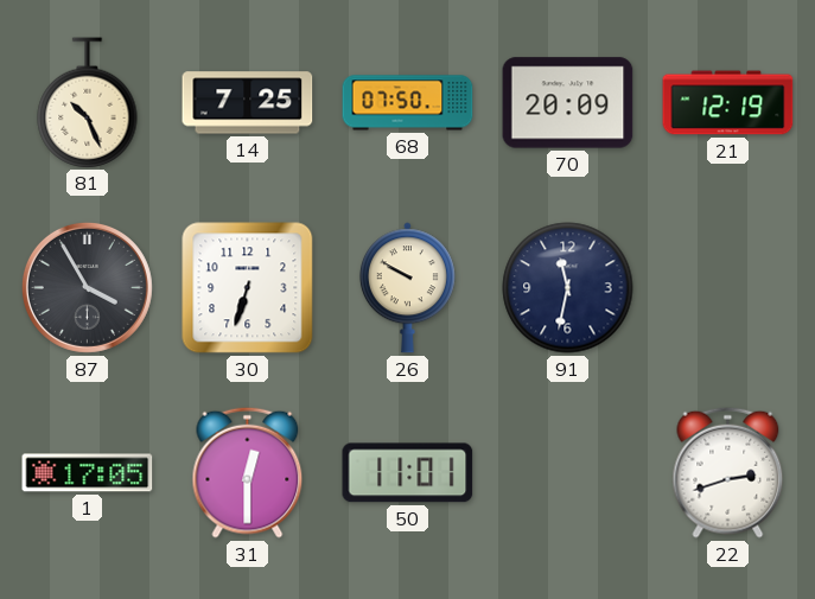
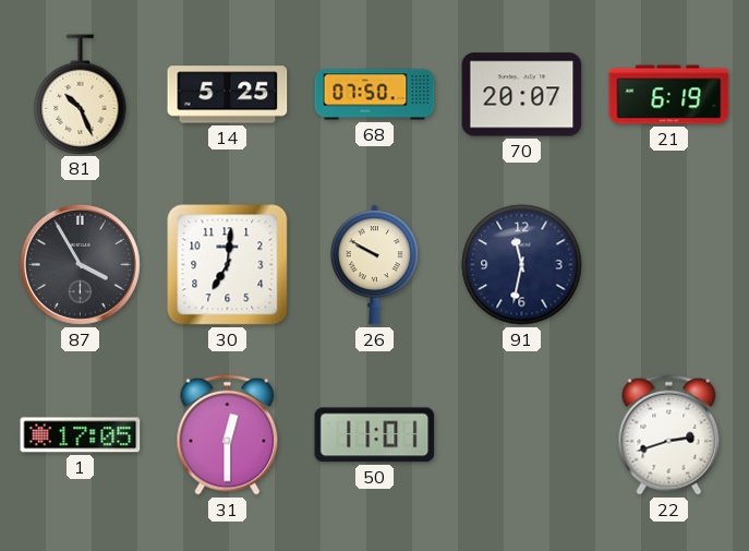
14: 7:25 -> 5:25 (228, 95)
70: 20:09 -> 20:07 (522, 95)
21: 12:19 -> 6:19 (669, 95)
30: 6:33 -> 7:01 (228, 265)
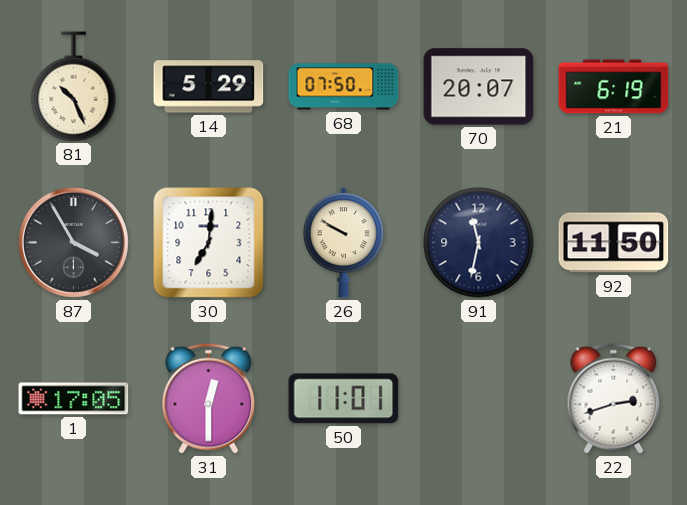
14: 5:25 -> 5:29 (209, 87)
92: none -> 11:50 (614, 243)
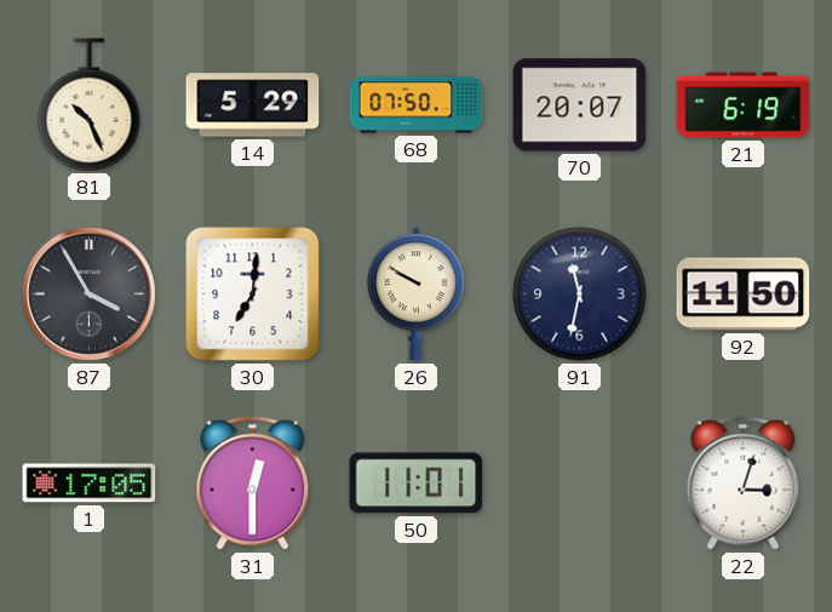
22: 2:42 -> 3:03 (744, 482)
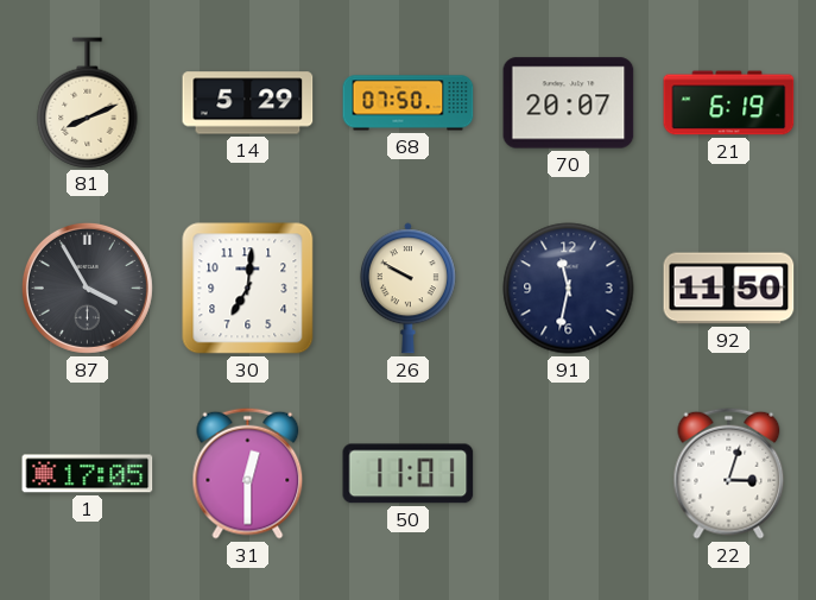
81: 10:26 -> 8:11 (88, 102)
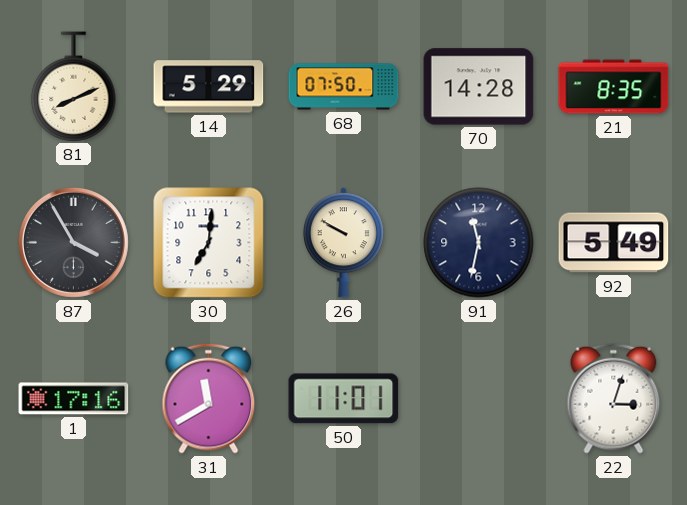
70: 20:07 -> 14:28 (479, 87)
21: 6:19 -> 8:35 (614, 87)
92: 11:50 -> 5:49 (614, 243)
1: 17:05 -> 17:16 (74, 399)
31: 12:30 -> 11:40 (209, 398)
